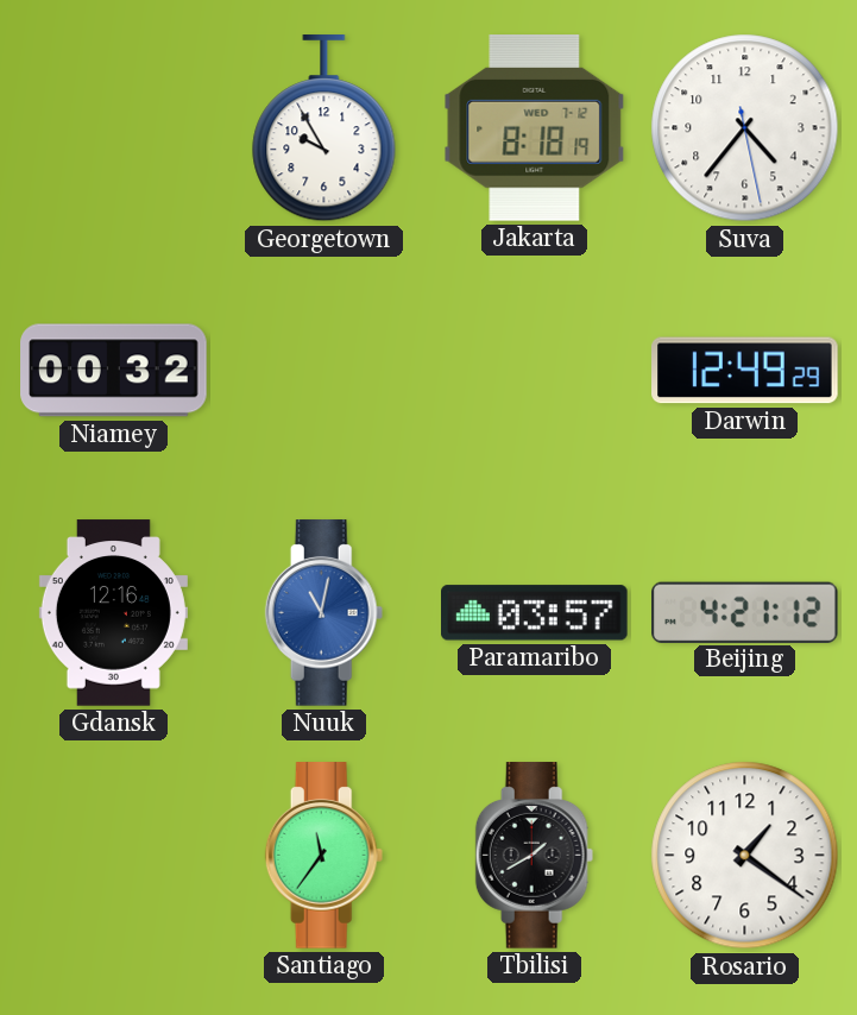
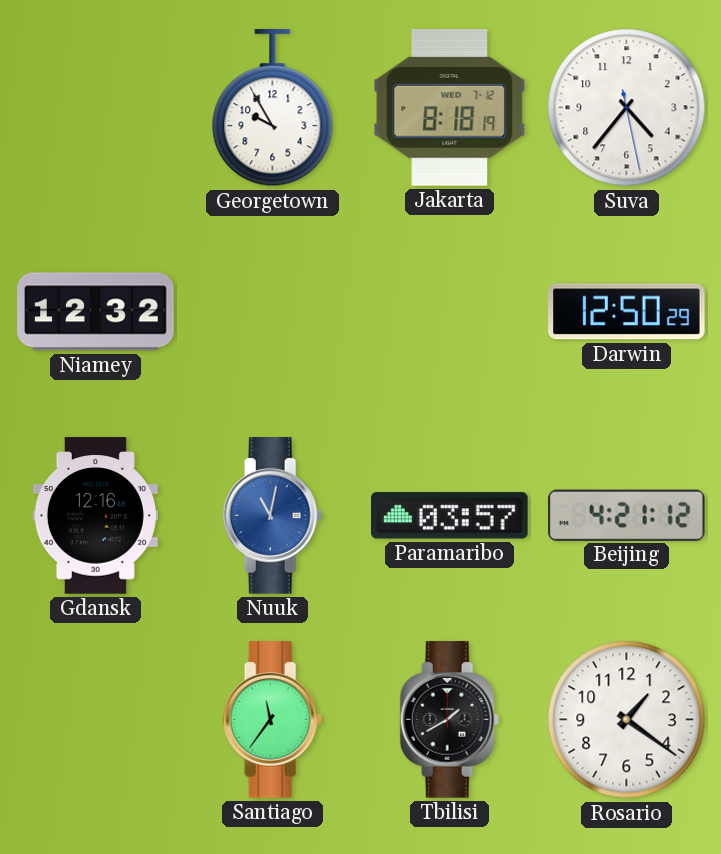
Niamey: 00:32 -> 12:32 (96, 312)
Darwin: 12:49 -> 12:50 (627, 312)
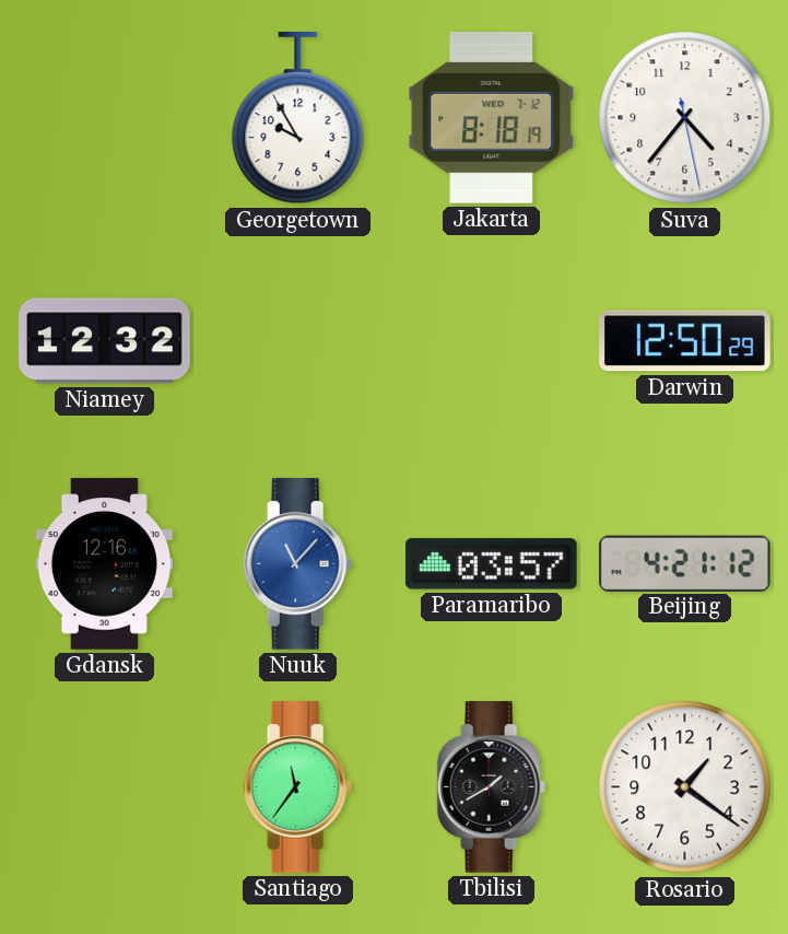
Nuuk: 11:02 -> 11:07 (298, 564)
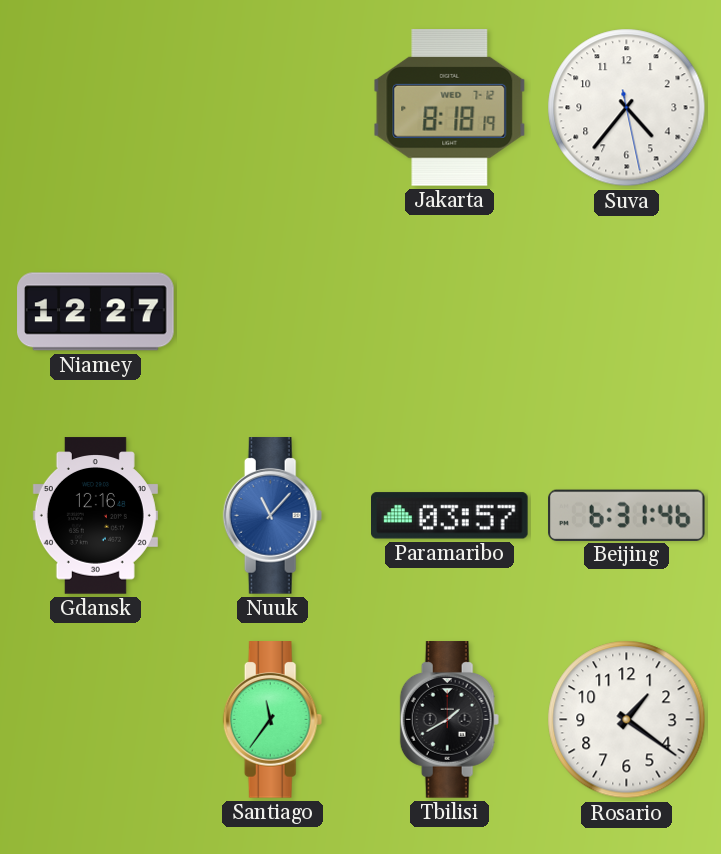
Georgetown: 9:55 -> none (298, 118)
Niamey: 12:32 -> 12:27 (96, 312)
Darwin: 12:50 -> none (685, 341)
Beijing: 4:21 -> 6:31 (627, 515)
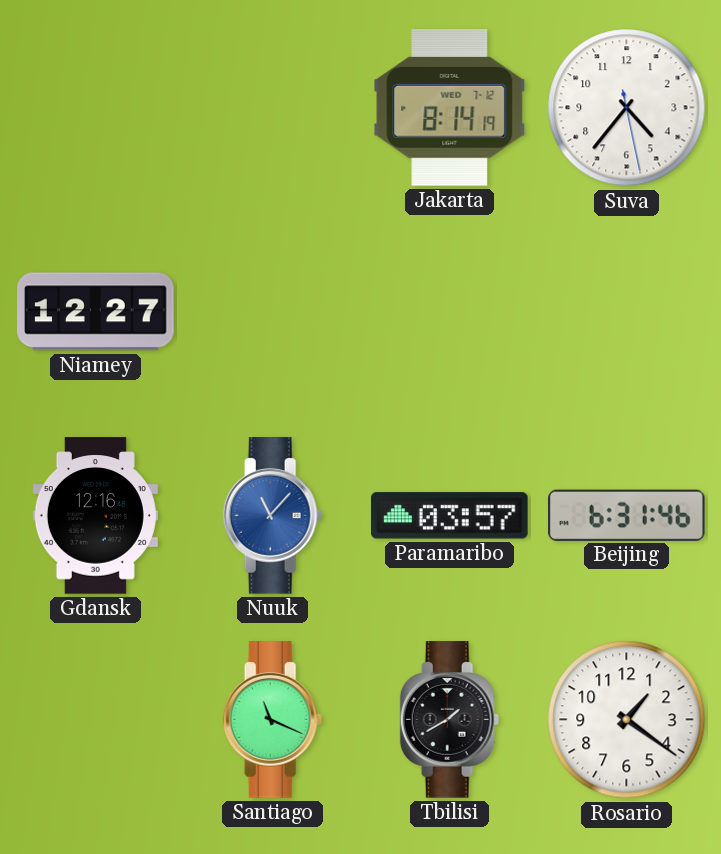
Jakarta: 8:18 -> 8:14 (450, 108)
Santiago: 11:36 -> 11:19 (273, 720)
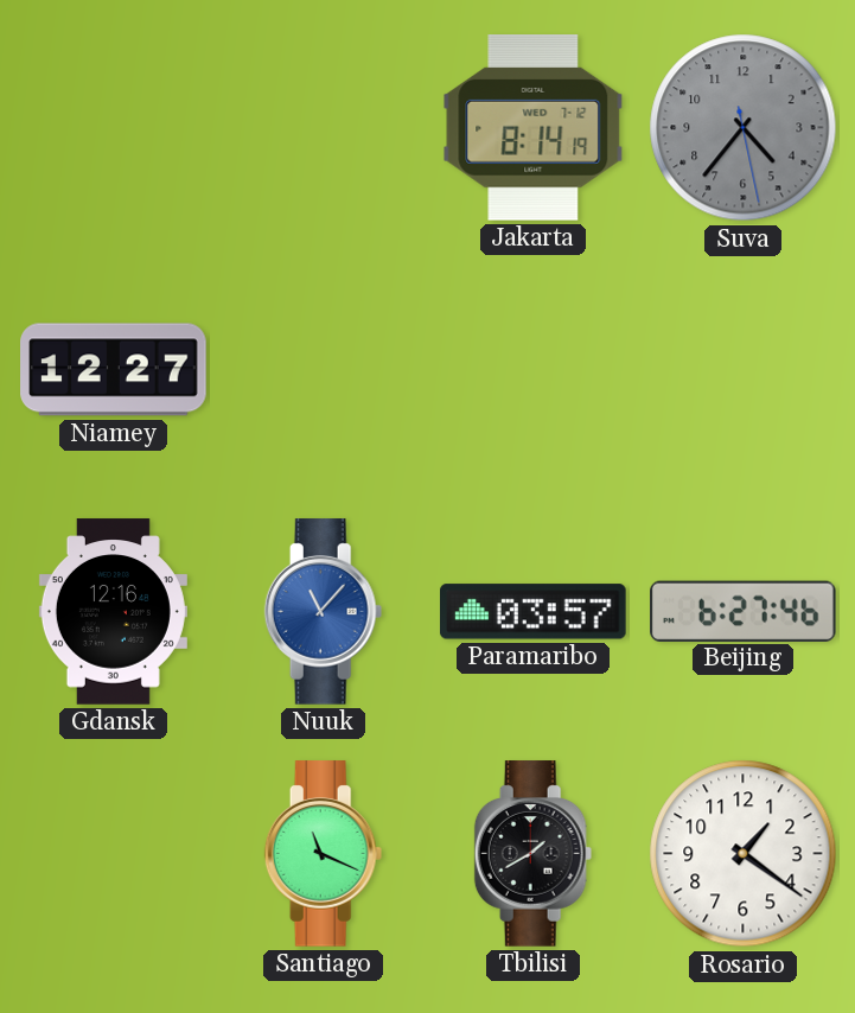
Suva dial: white -> grey (744, 128)
Beijing: 6:31 -> 6:27 (744, 611)
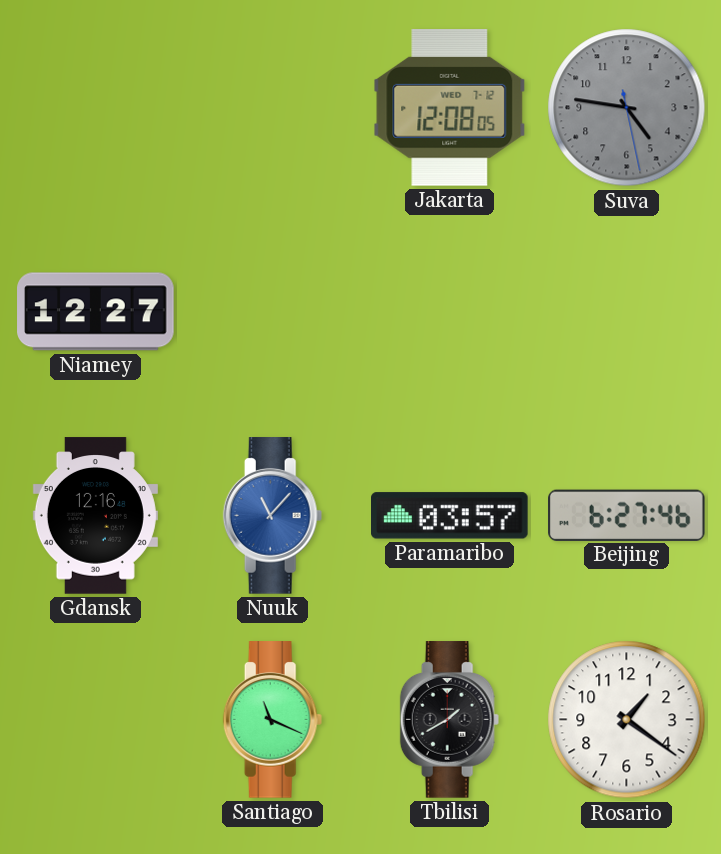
Jakarta: 8:14 -> 12:08 (450, 108)
Suva: 4:36 -> 4:46 (627, 108)
